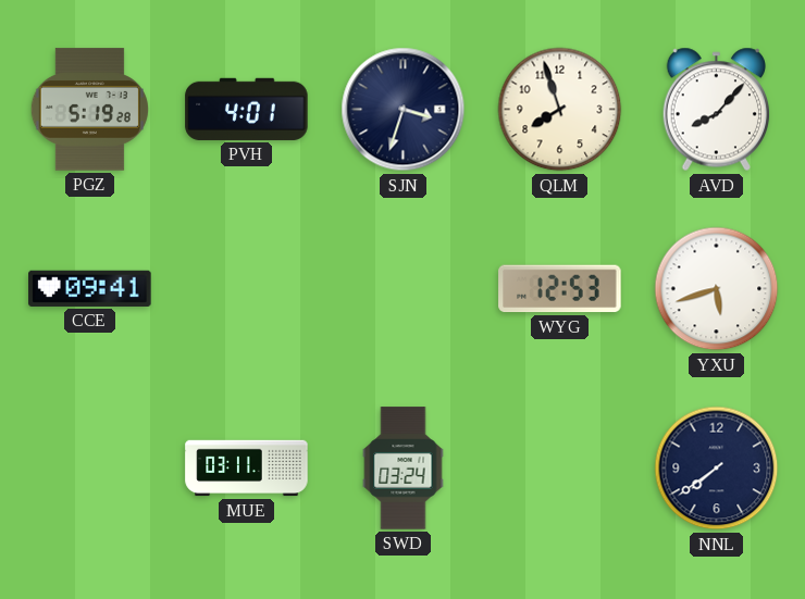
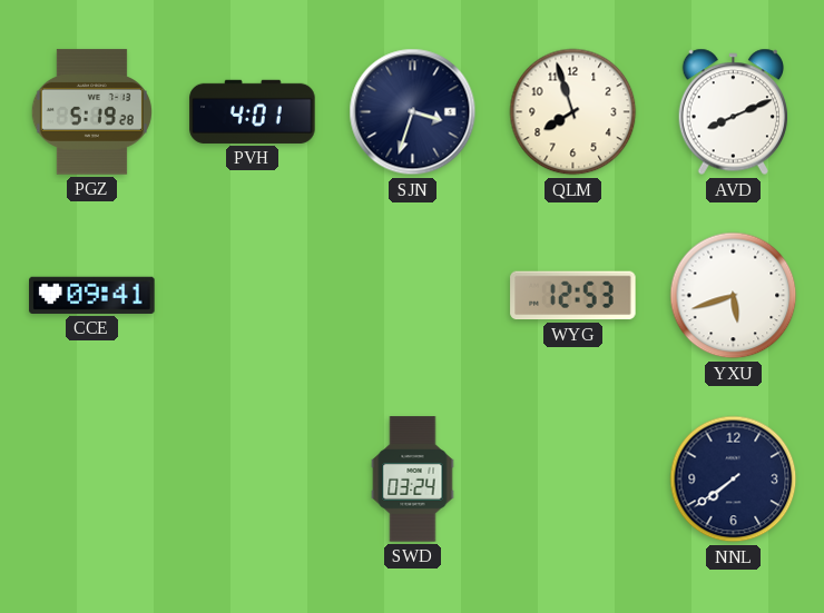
AVD: 8:07 -> 8:11 (733, 112)
MUE: 03:11 -> none (247, 469)
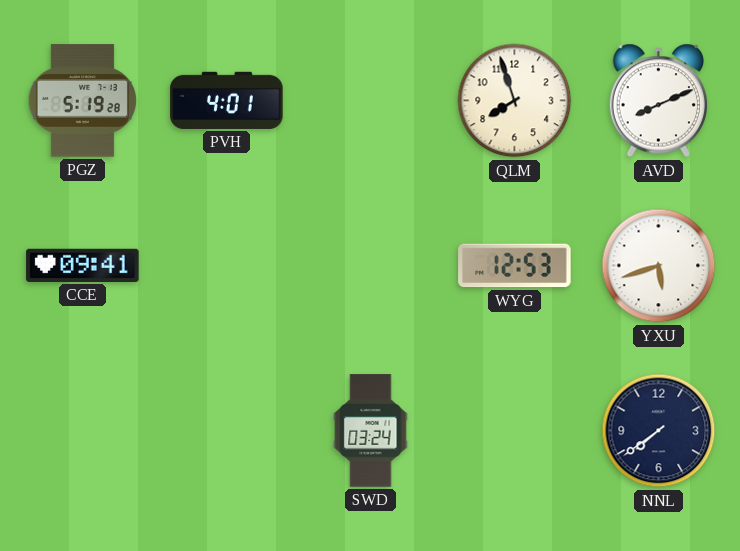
SJN: 3:33 -> none (413, 112)
